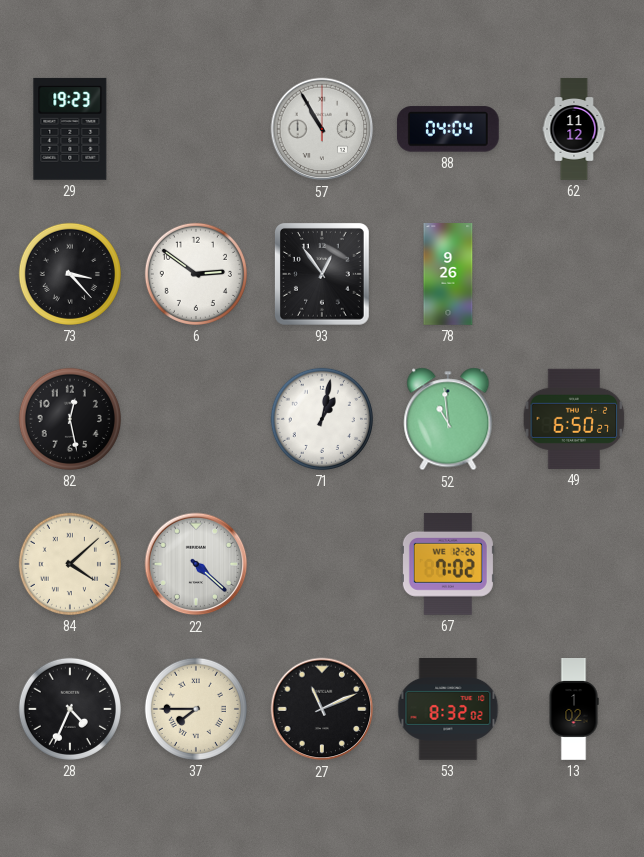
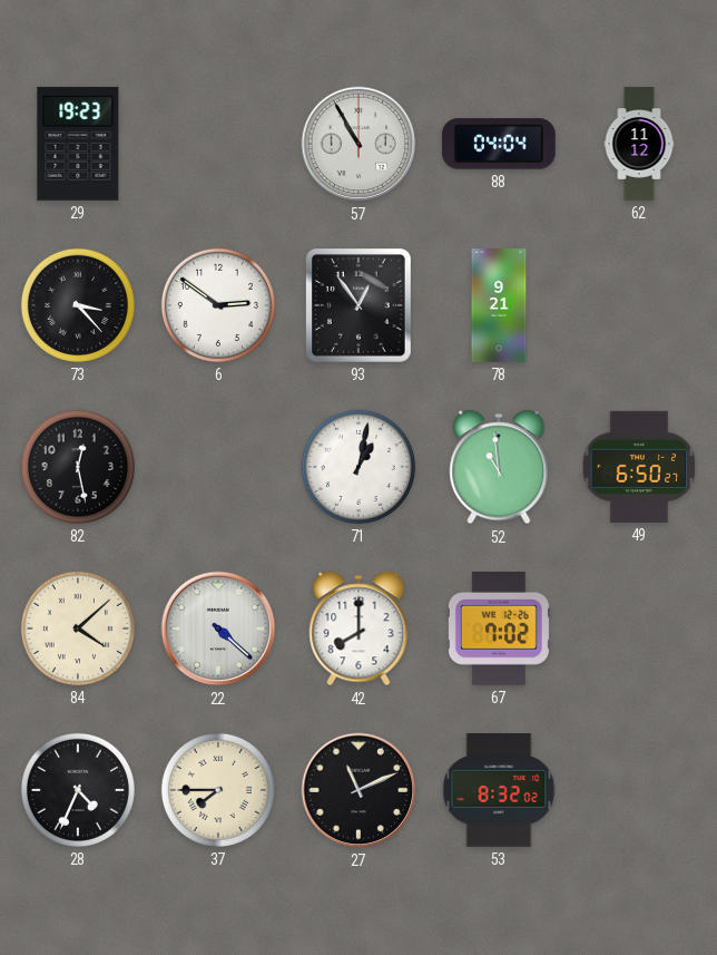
78: 9:26 -> 9:21 (499, 305)
42: none -> 8:00 (358, 628)
13: 1:02 -> none (574, 709)
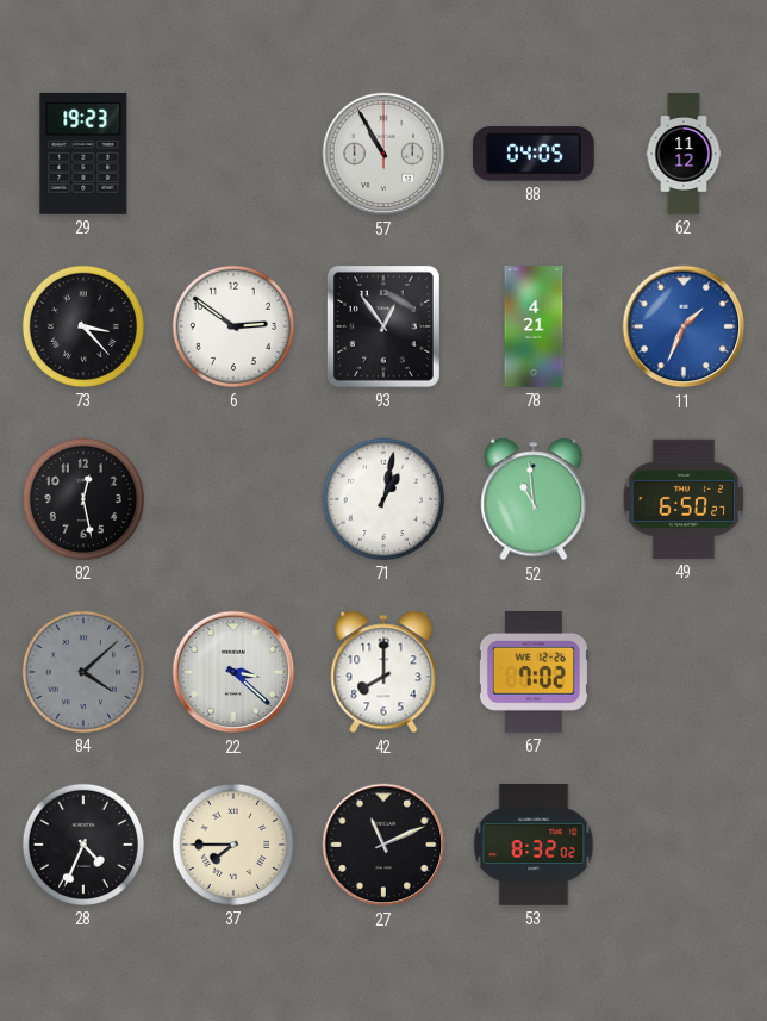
88: 04:04 -> 04:05 (534, 154)
78: 9:21 -> 4:21 (534, 326)
11: none -> 1:34 (684, 326)
84 dial: cream -> grey (83, 672)
22: 4:22 -> 3:22 (233, 672)
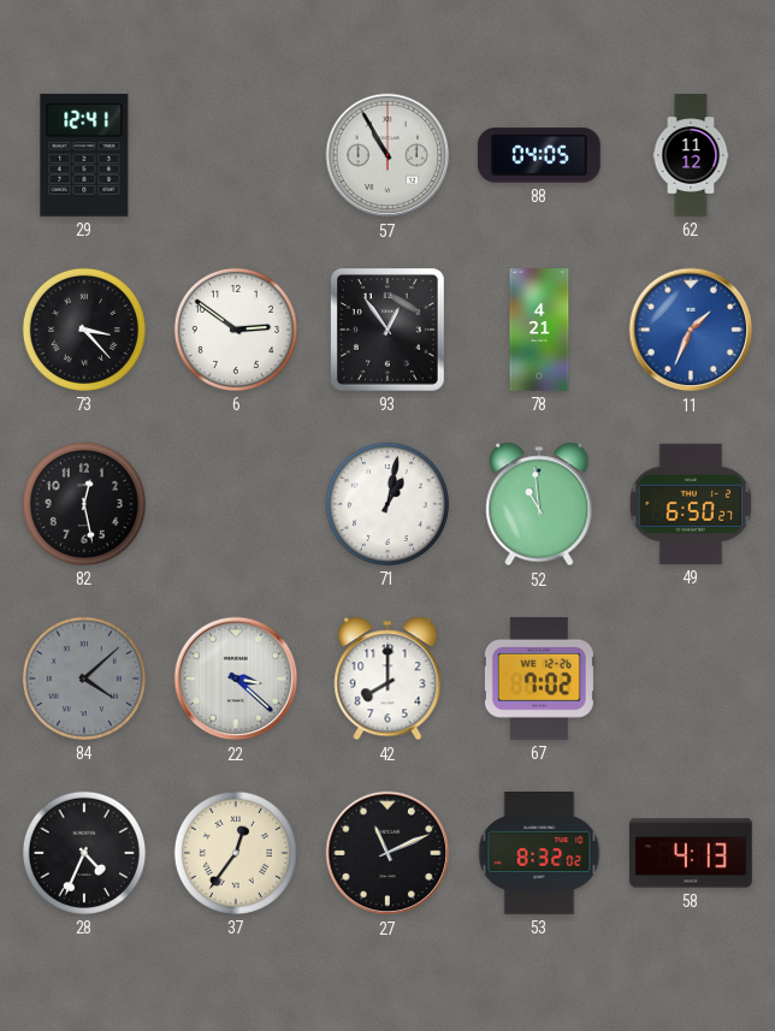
29: 19:23 -> 12:41 (84, 155)
37: 7:45 -> 12:36 (236, 853)
58: none -> 4:13 (692, 853)
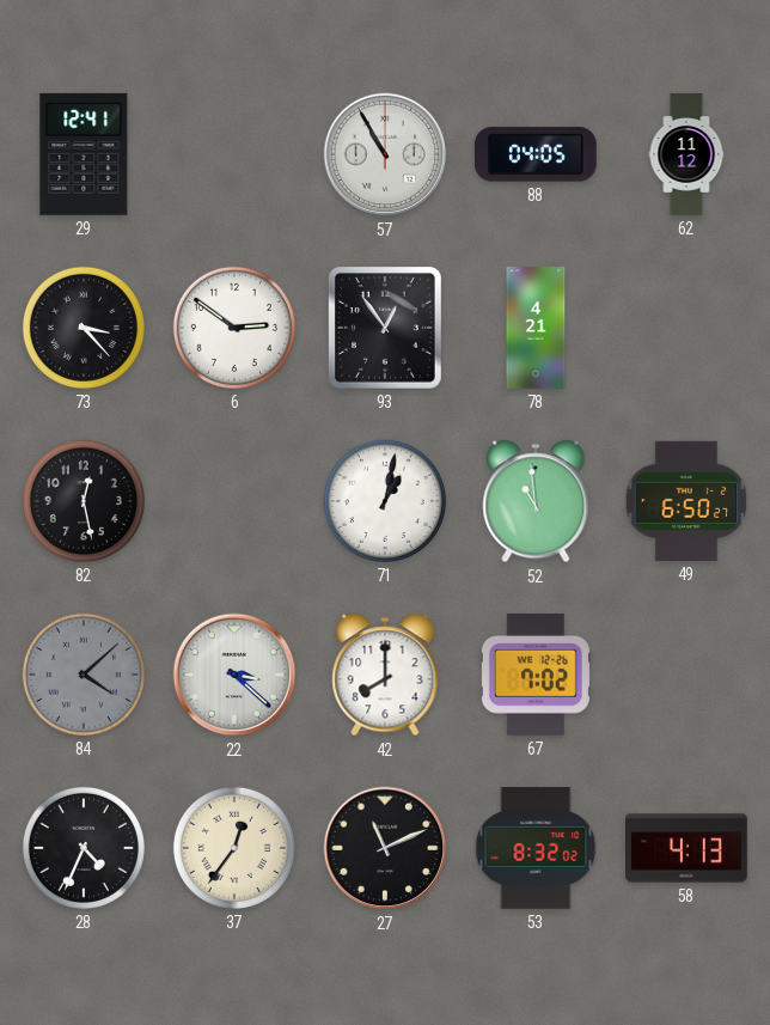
11: 1:34 -> none (691, 330)
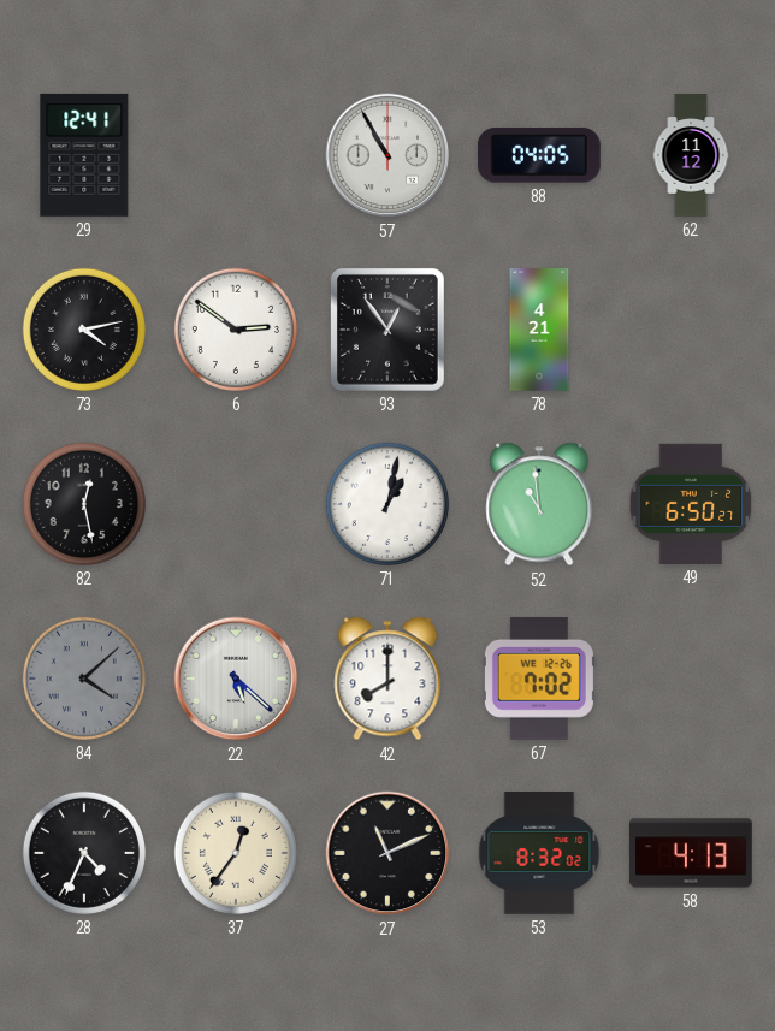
73: 3:23 -> 4:13 (84, 330)
22: 3:22 -> 5:22 (236, 679)
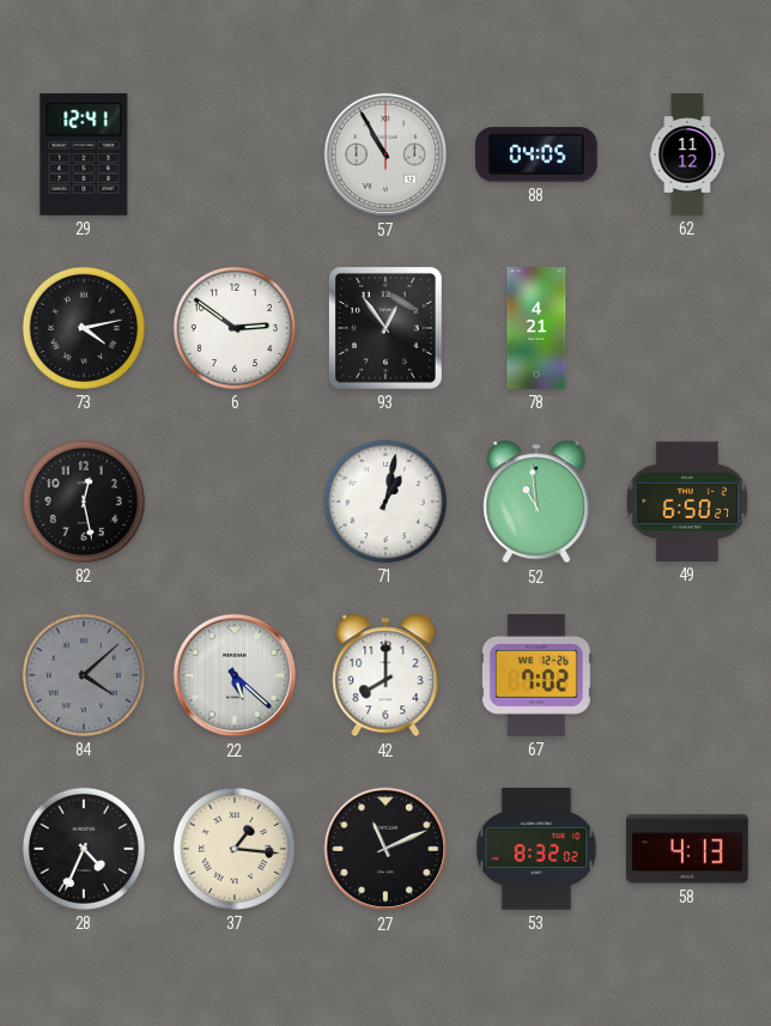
37: 12:36 -> 1:16 (235, 849)
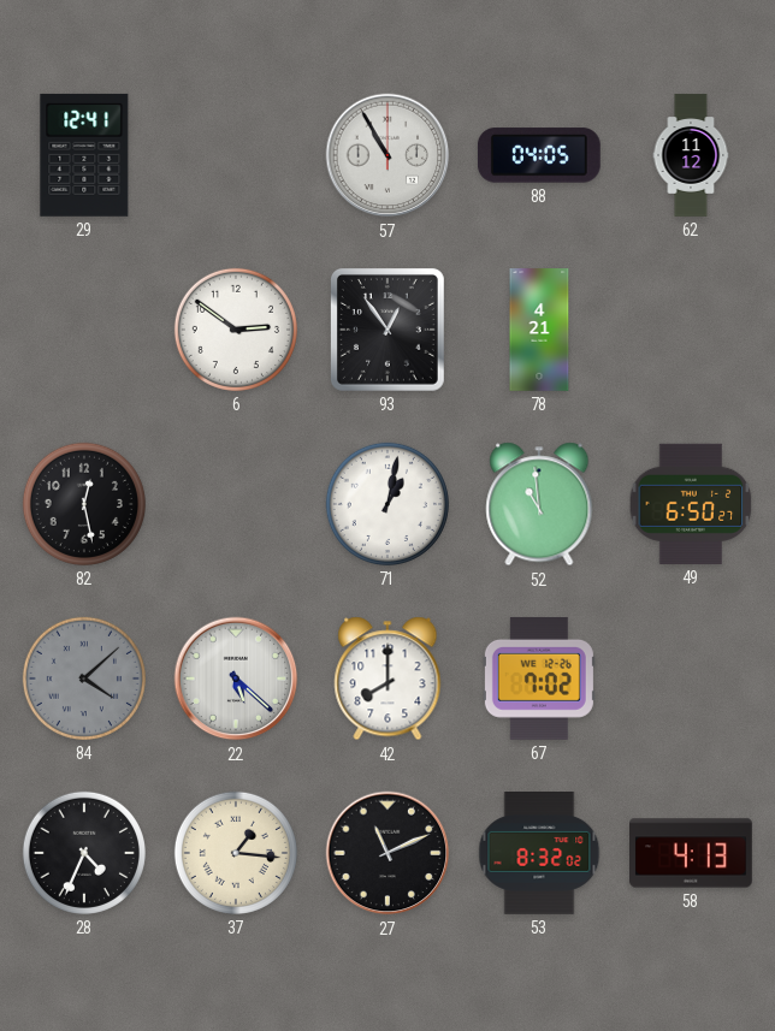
73: 4:13 -> none (84, 328)
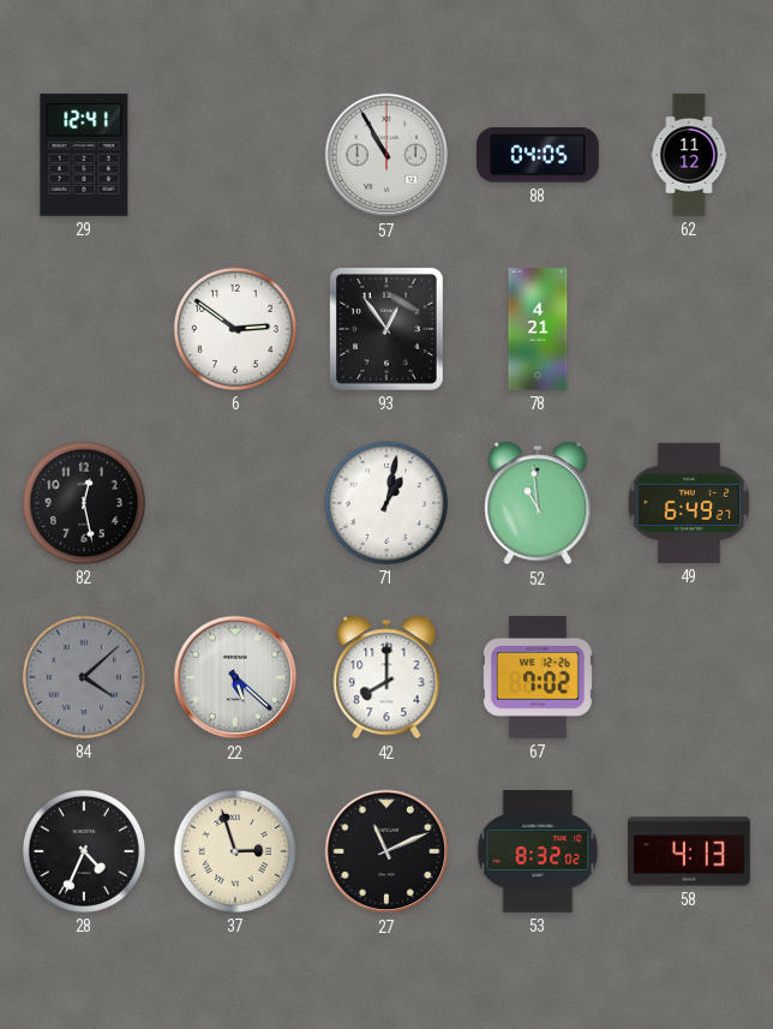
49: 6:50 -> 6:49 (689, 503)
37: 1:16 -> 2:57 (235, 851)
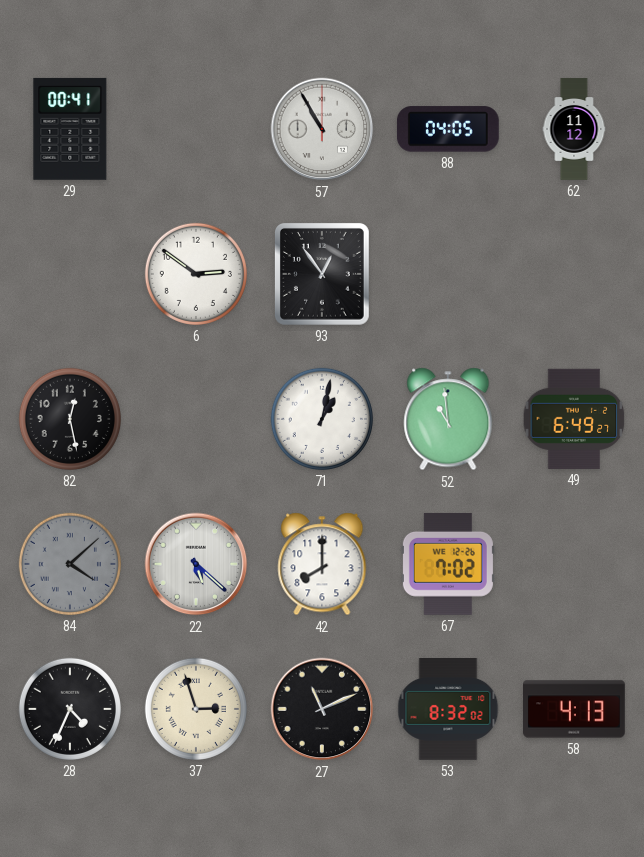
29: 12:41 -> 00:41 (70, 129)
78: 4:21 -> none (538, 329)
